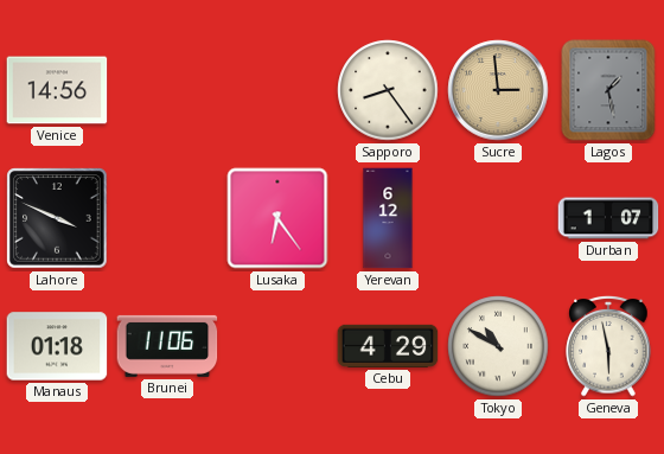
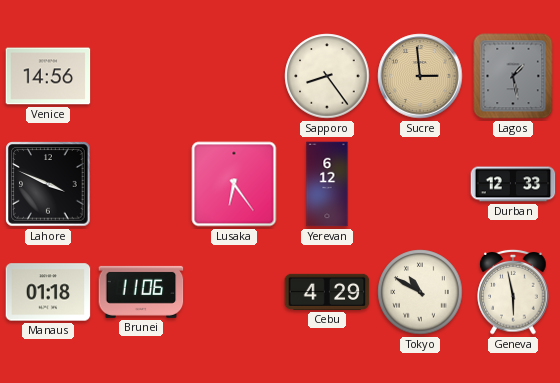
Durban: 1:07 -> 12:33 (513, 184)
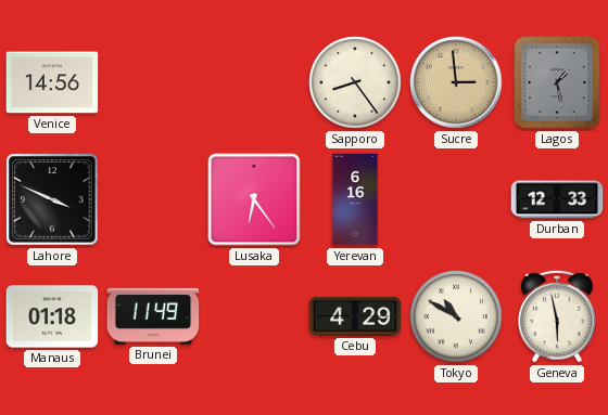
Yerevan: 6:12 -> 6:16 (355, 199)
Brunei: 11:06 -> 11:49 (153, 316)
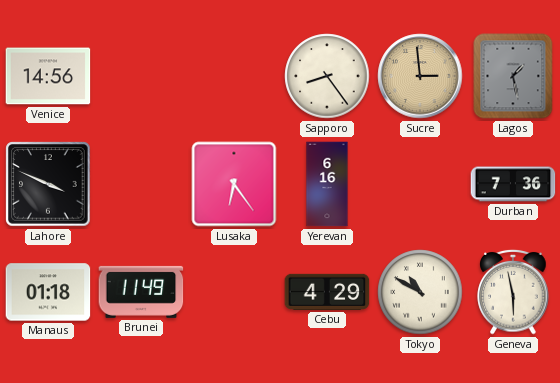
Durban: 12:33 -> 7:36 (513, 184)
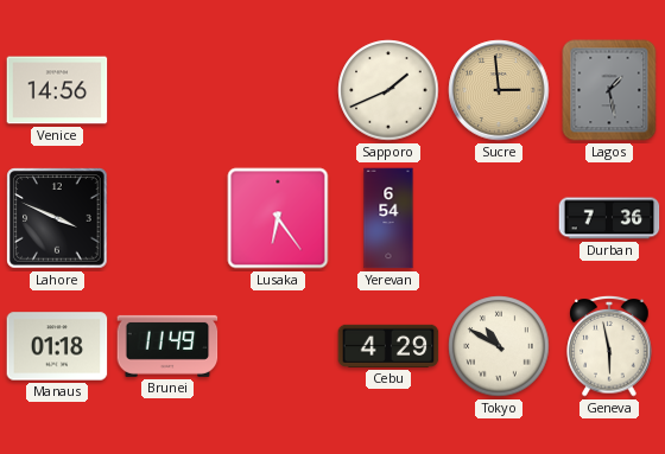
Sapporo: 8:24 -> 1:41 (388, 90)
Yerevan: 6:16 -> 6:54 (388, 218)
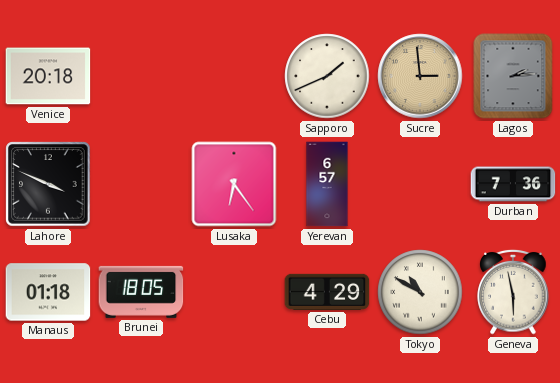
Venice: 14:56 -> 20:18 (48, 76)
Lagos: 1:28 -> 2:14 (513, 76)
Yerevan: 6:54 -> 6:57 (327, 184)
Brunei: 11:49 -> 18:05 (141, 292)
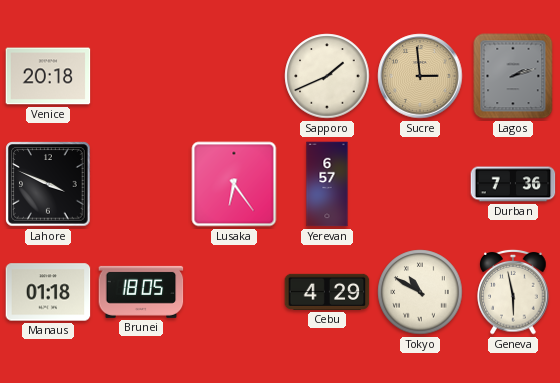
Lagos: 2:14 -> 2:12 (513, 76)
